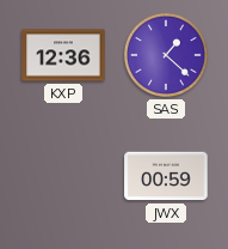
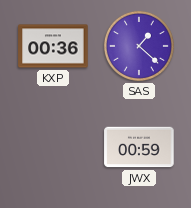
KXP: 12:36 -> 00:36 (53, 46)
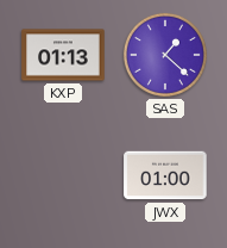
KXP: 00:36 -> 01:13 (63, 55)
JWX: 00:59 -> 01:00 (165, 175)
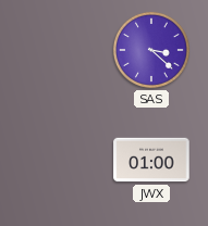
KXP: 01:13 -> none (63, 55)
SAS: 1:22 -> 3:22 (151, 50)
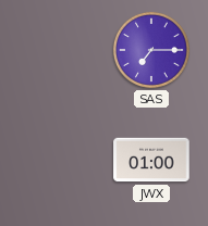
SAS: 3:22 -> 7:15 (151, 50)
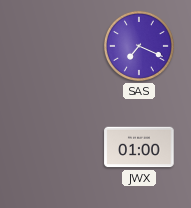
SAS: 7:15 -> 7:19 (139, 46)
